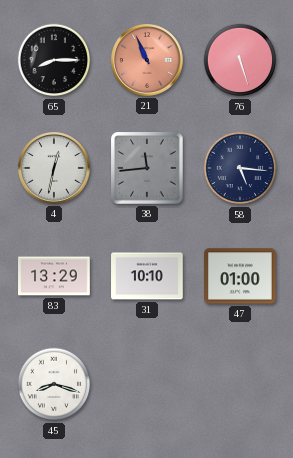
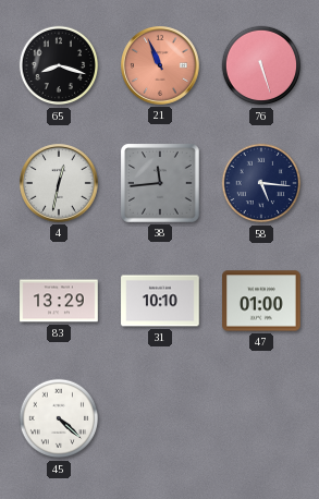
65: 8:15 -> 8:18 (59, 65)
45: 8:18 -> 4:22 (59, 418)
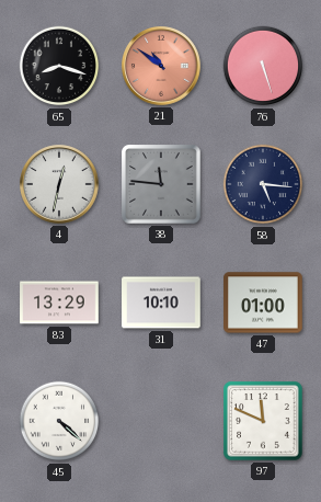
21: 10:56 -> 10:51 (162, 67)
38: 11:44 -> 11:46 (161, 184)
97: none -> 11:49 (263, 421)
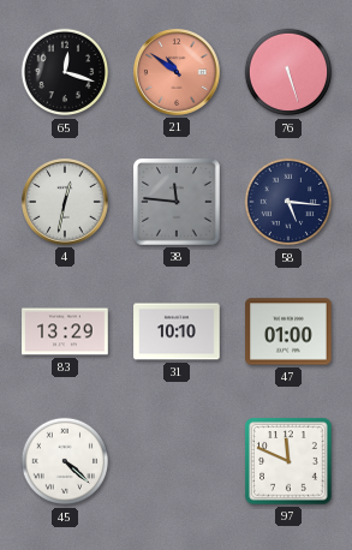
65: 8:18 -> 12:18 (65, 72)
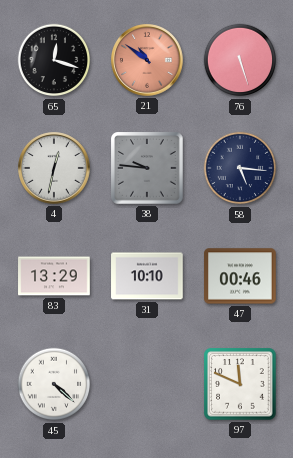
38: 11:46 -> 9:46 (147, 168)
47: 01:00 -> 00:46 (240, 276)
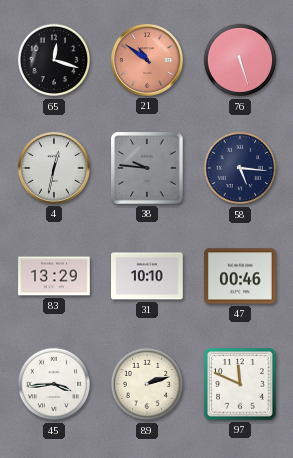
45: 4:22 -> 3:44 (54, 384)
89: none -> 2:12 (147, 384)
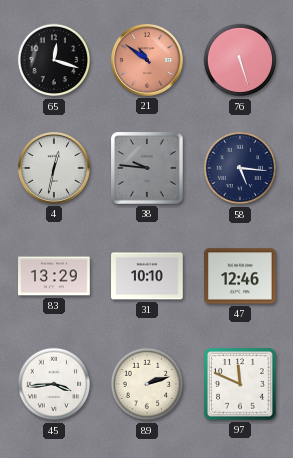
47: 00:46 -> 12:46 (240, 276)
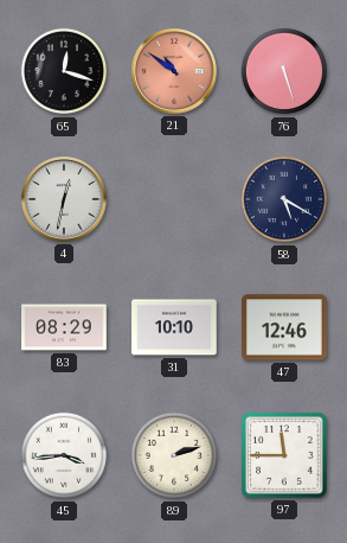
38: 9:46 -> none (147, 168)
58: 5:16 -> 5:20 (284, 199)
83: 13:29 -> 08:29 (64, 327)
97: 11:49 -> 11:45 (284, 455)
